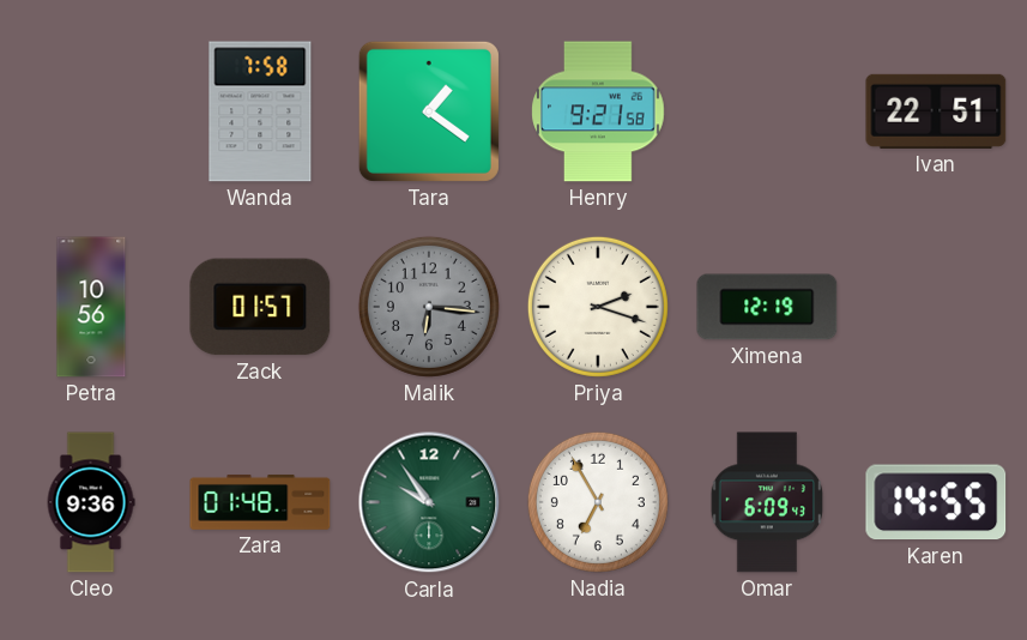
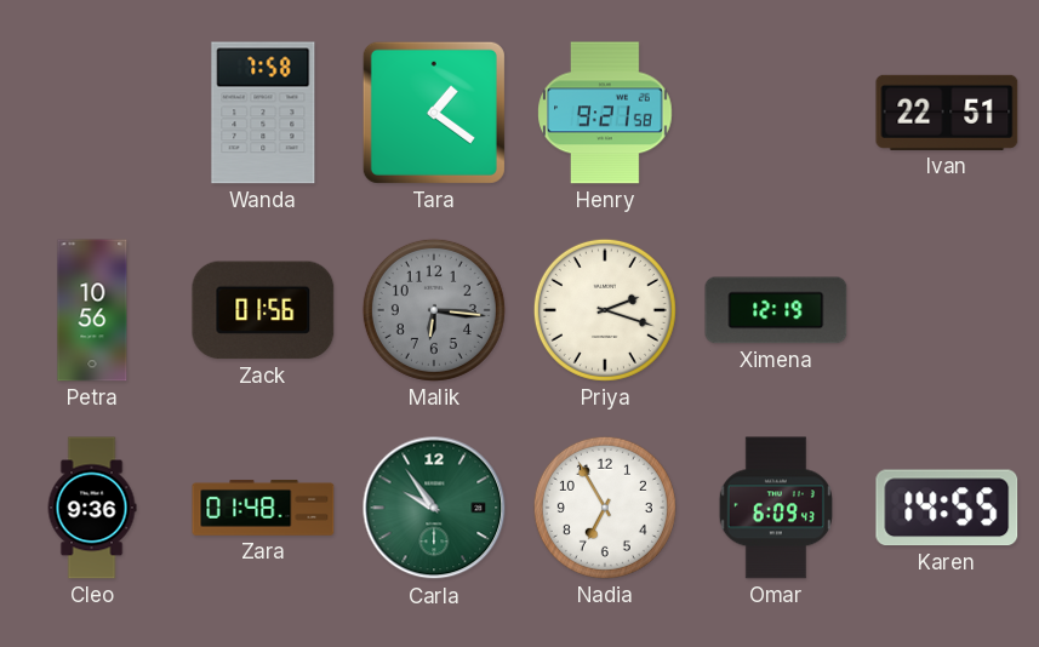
Zack: 01:57 -> 01:56 (263, 310)
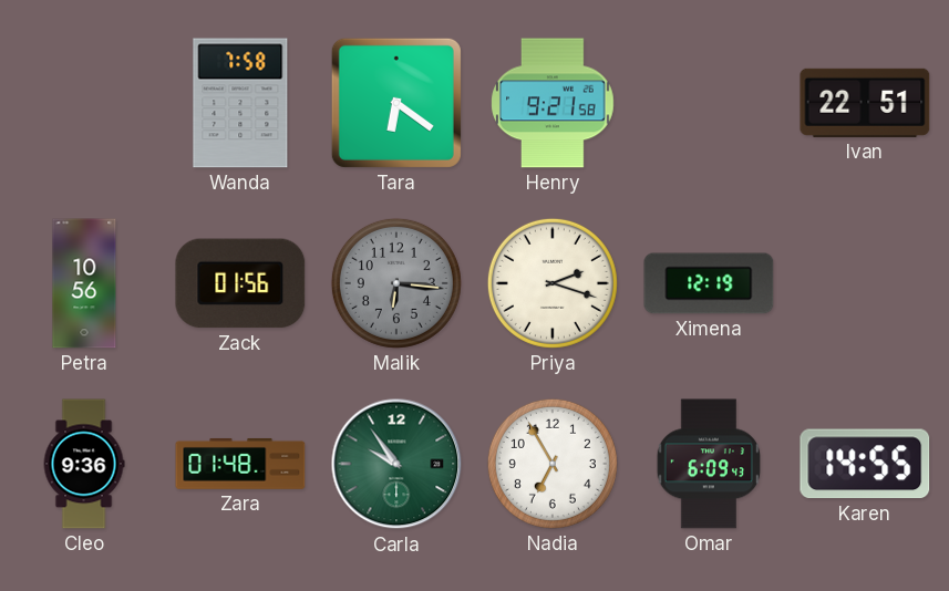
Tara: 1:21 -> 6:21 (396, 103)
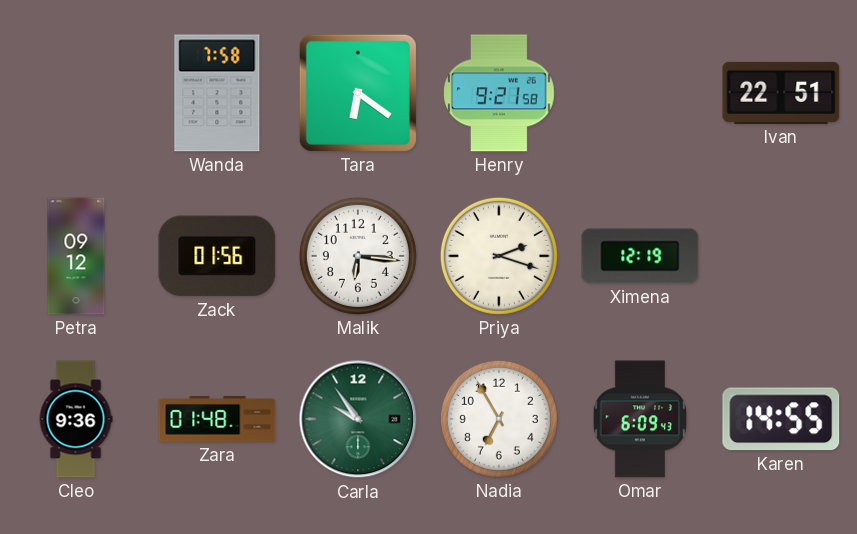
Petra: 10:56 -> 09:12 (76, 256)
Malik dial: grey -> white (358, 256)
